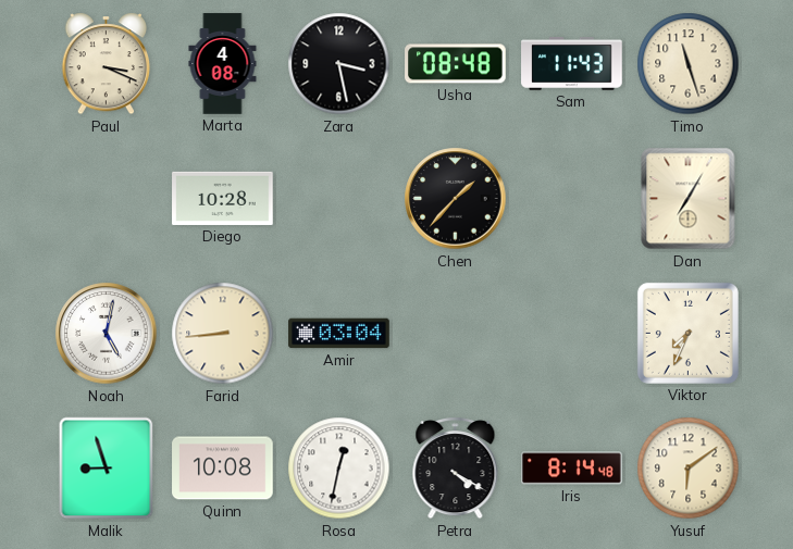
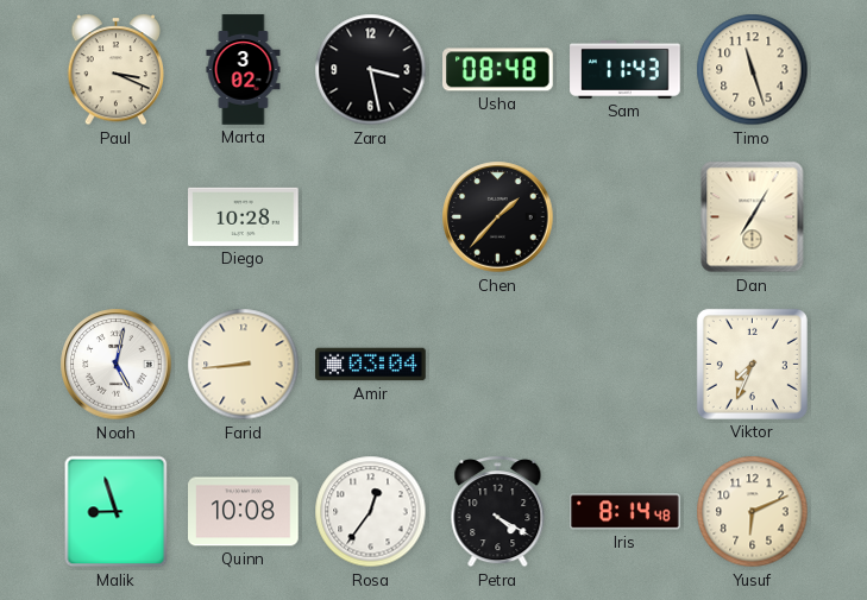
Marta: 4:08 -> 3:02 (244, 70)
Rosa: 12:32 -> 12:36 (371, 512)
Yusuf: 6:09 -> 6:11 (753, 512)
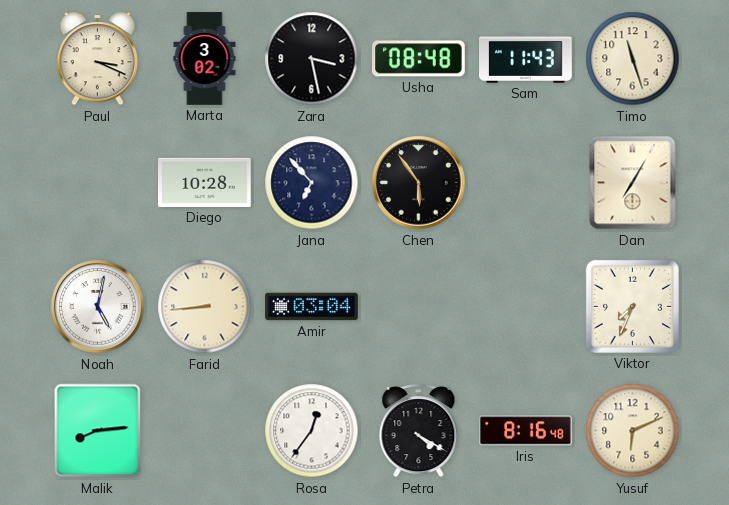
Jana: none -> 6:53 (312, 183)
Chen: 1:37 -> 5:54 (419, 183)
Malik: 8:57 -> 8:14 (98, 431)
Quinn: 10:08 -> none (244, 512)
Iris: 8:14 -> 8:16 (526, 431)
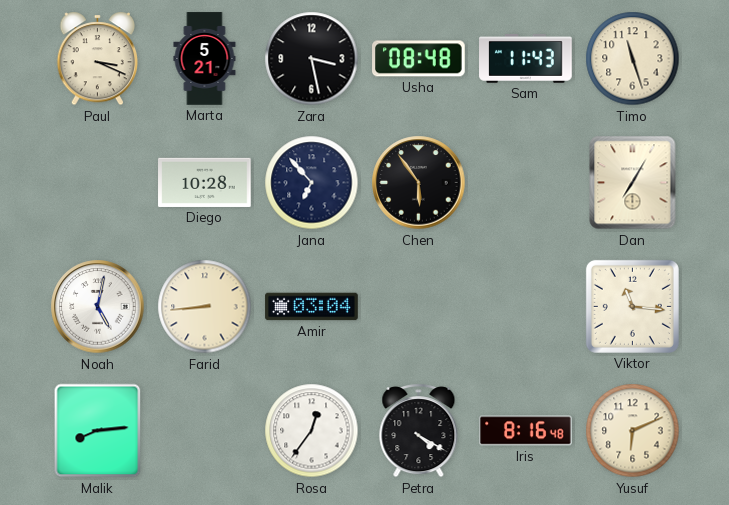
Marta: 3:02 -> 5:21 (205, 59)
Viktor: 7:34 -> 11:16 (632, 306)
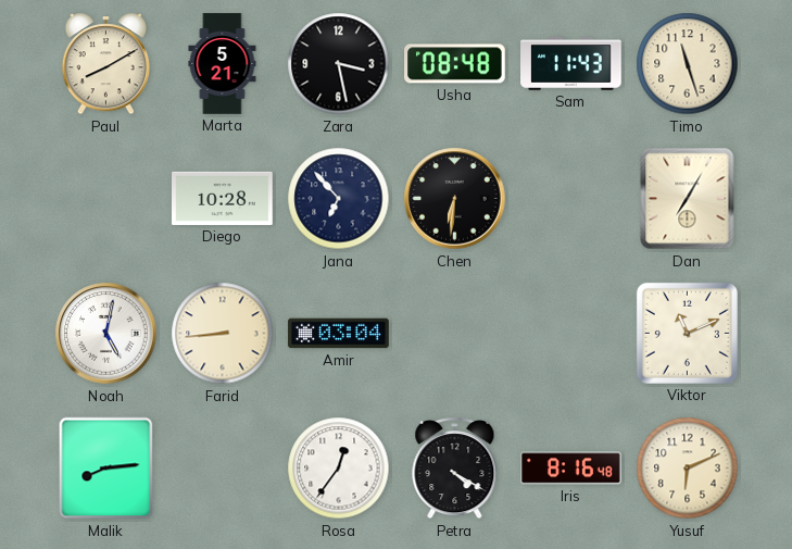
Paul: 3:19 -> 8:10 (106, 64)
Chen: 5:54 -> 6:31 (455, 199)
Viktor: 11:16 -> 11:11 (687, 333)
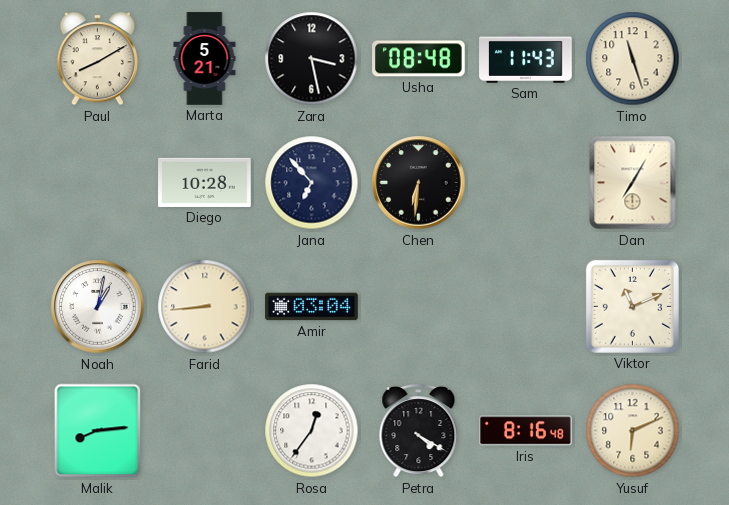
Noah: 5:02 -> 1:02 (98, 307)
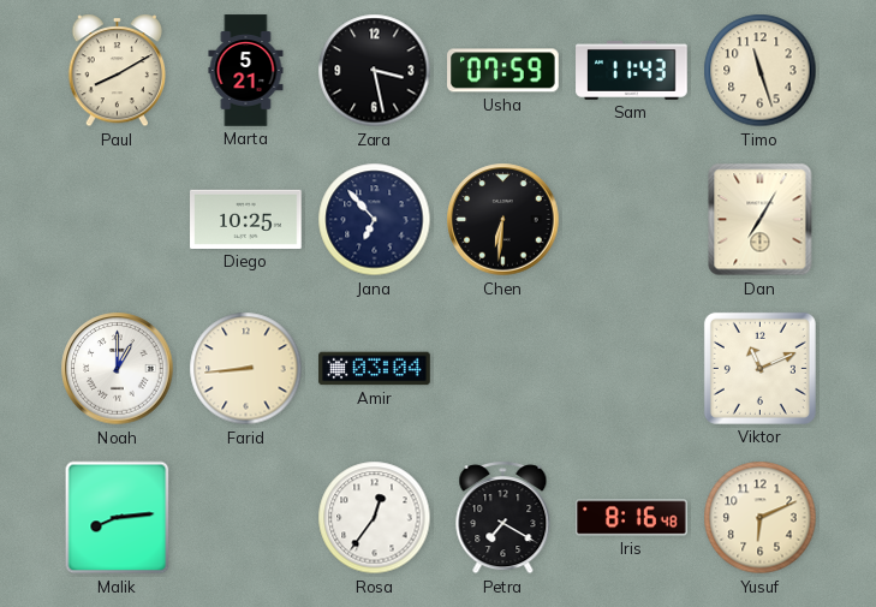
Usha: 08:48 -> 07:59 (503, 71)
Diego: 10:28 -> 10:25 (246, 219)
Noah: 1:02 -> 1:00 (118, 369)
Petra: 4:20 -> 7:20 (503, 518)
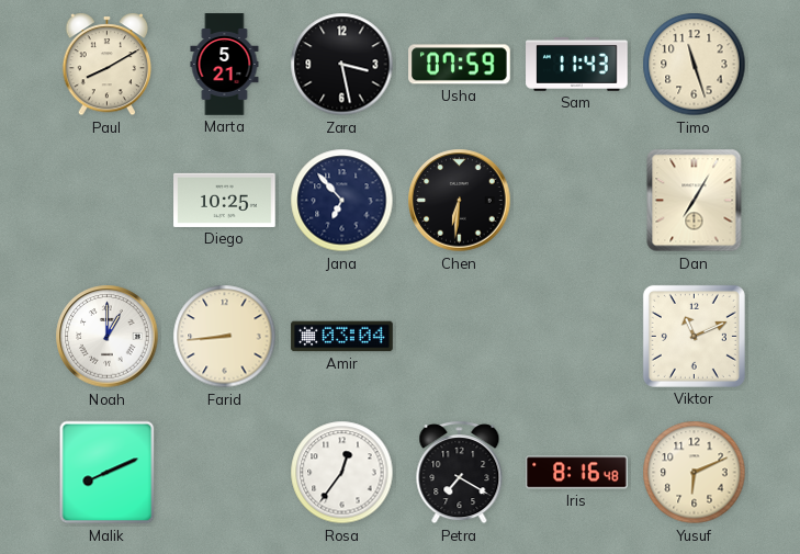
Malik: 8:14 -> 8:11 (108, 473)
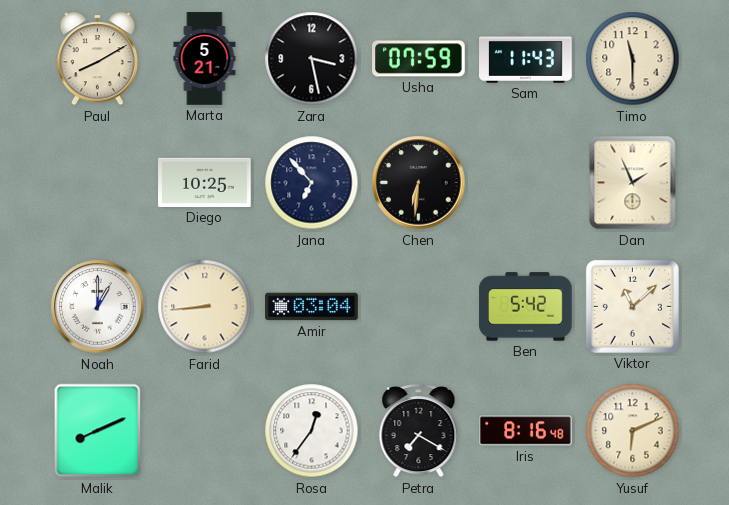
Timo: 11:27 -> 11:30 (633, 59)
Dan: 7:05 -> 1:56 (633, 183)
Ben: none -> 5:42 (526, 307)
Viktor: 11:11 -> 11:08 (632, 306)
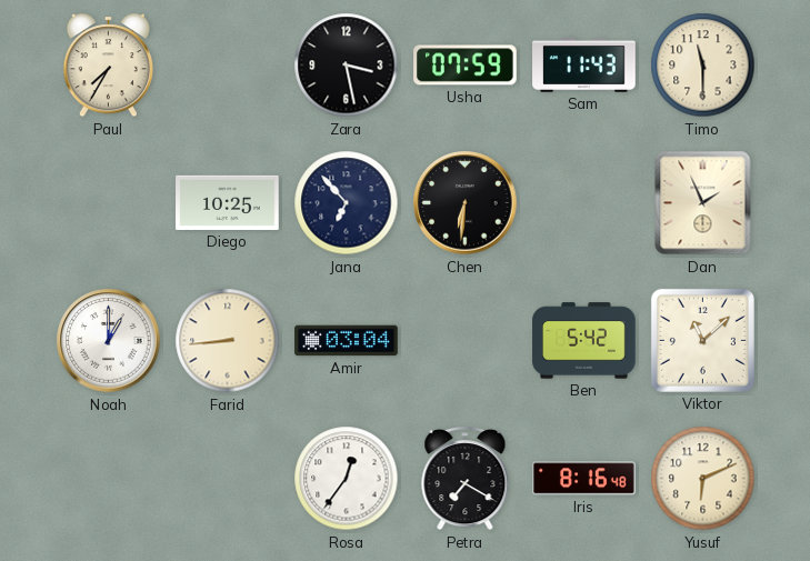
Paul: 8:10 -> 7:35 (109, 66)
Marta: 5:21 -> none (205, 59)
Malik: 8:11 -> none (98, 431)
